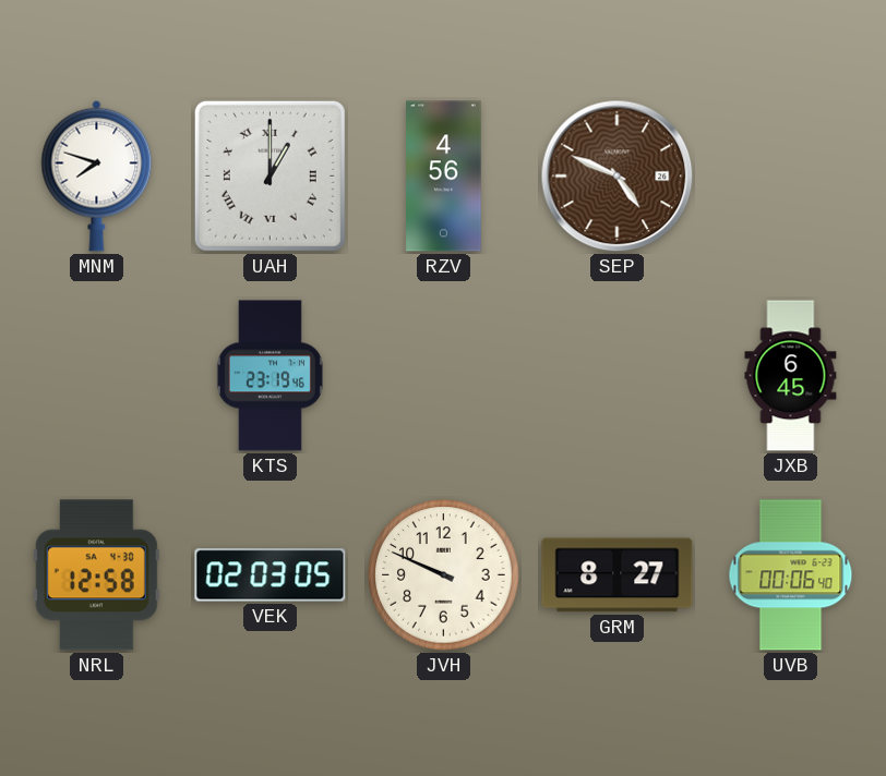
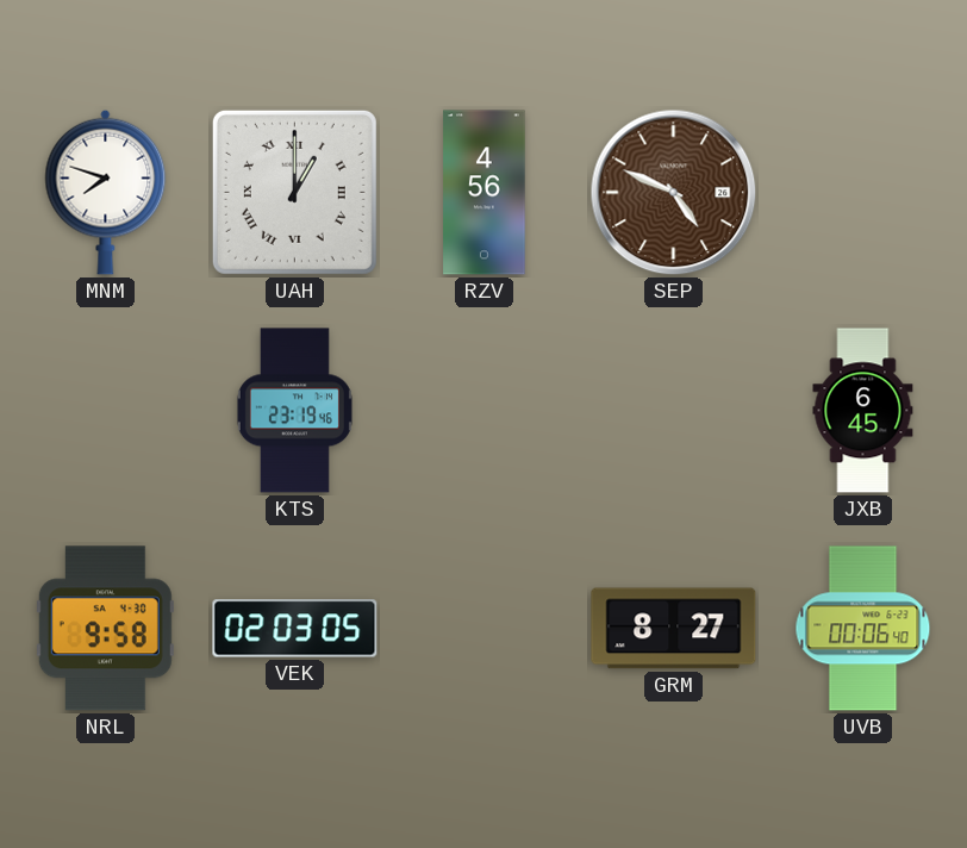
NRL: 12:58 -> 9:58 (105, 629)
JVH: 9:49 -> none (444, 575)
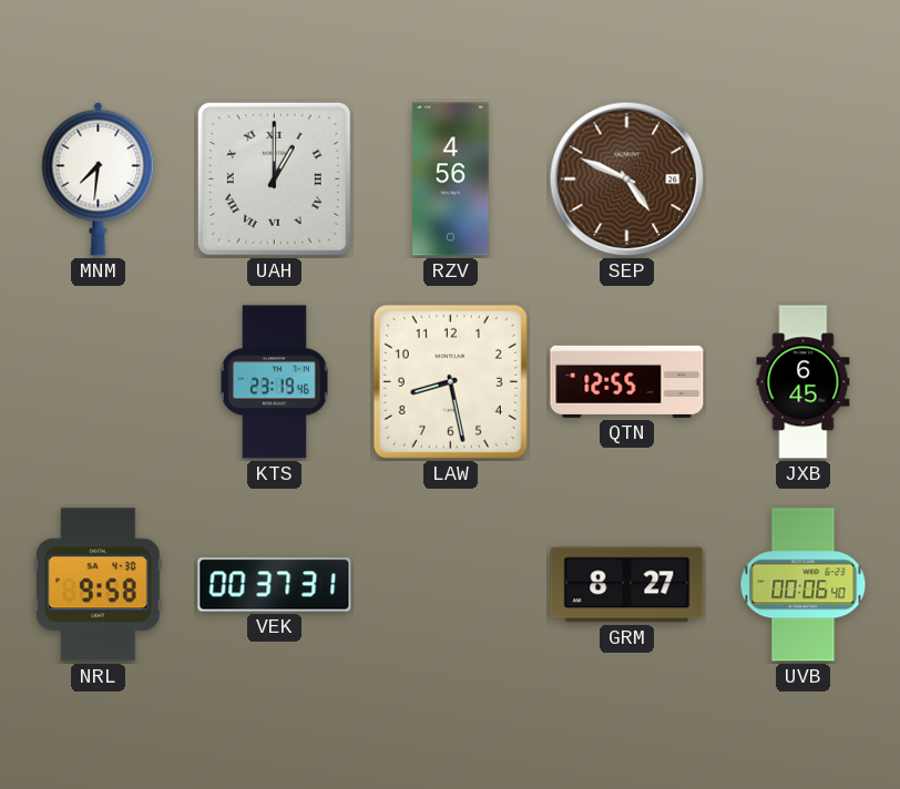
MNM: 7:48 -> 7:31 (99, 178)
LAW: none -> 8:28 (450, 381)
QTN: none -> 12:55 (627, 381)
VEK: 02:03 -> 00:37 (275, 585)
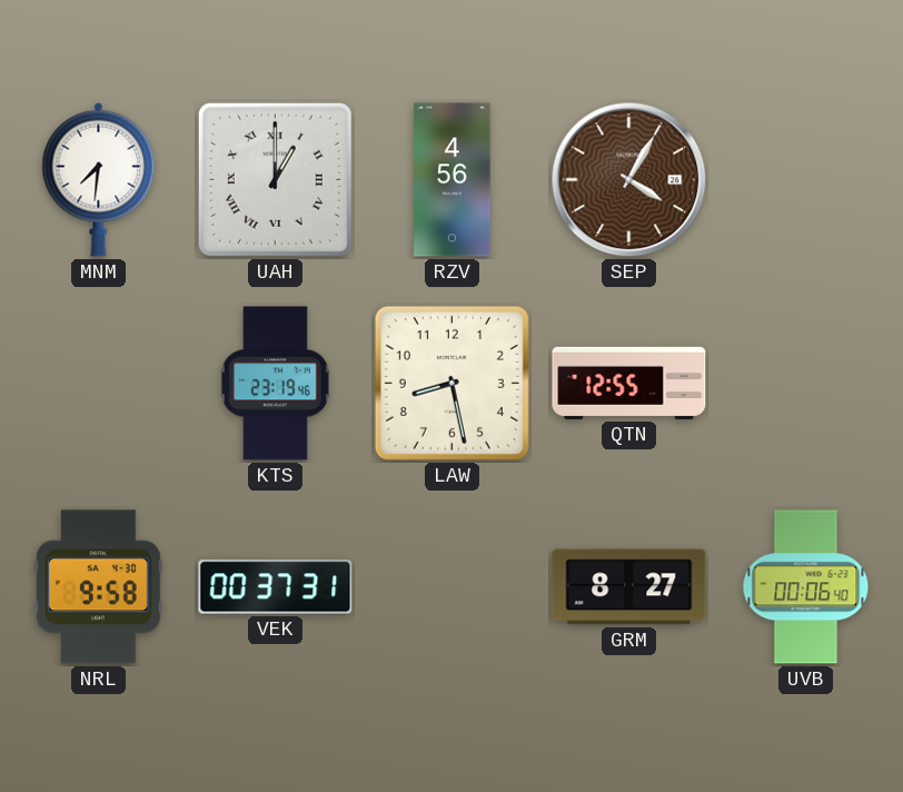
SEP: 4:49 -> 4:05 (629, 180)
JXB: 6:45 -> none (804, 382)
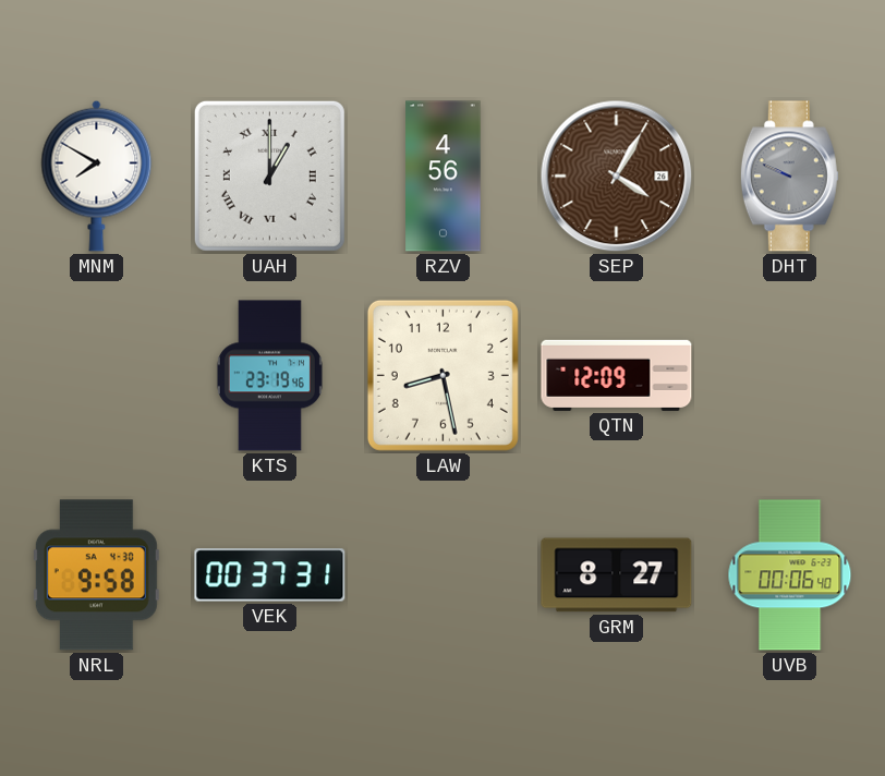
MNM: 7:31 -> 7:50 (97, 175)
DHT: none -> 9:49 (789, 177)
QTN: 12:55 -> 12:09 (617, 375)
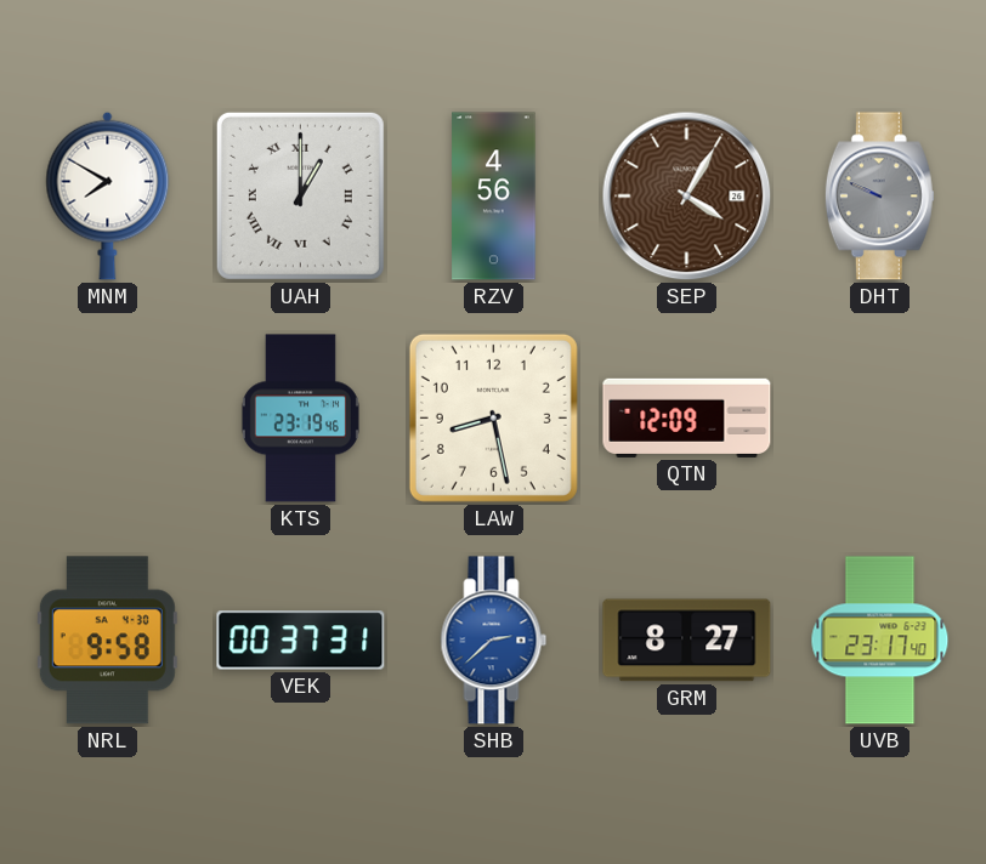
SHB: none -> 2:38 (494, 641)
UVB: 00:06 -> 23:17 (880, 641)
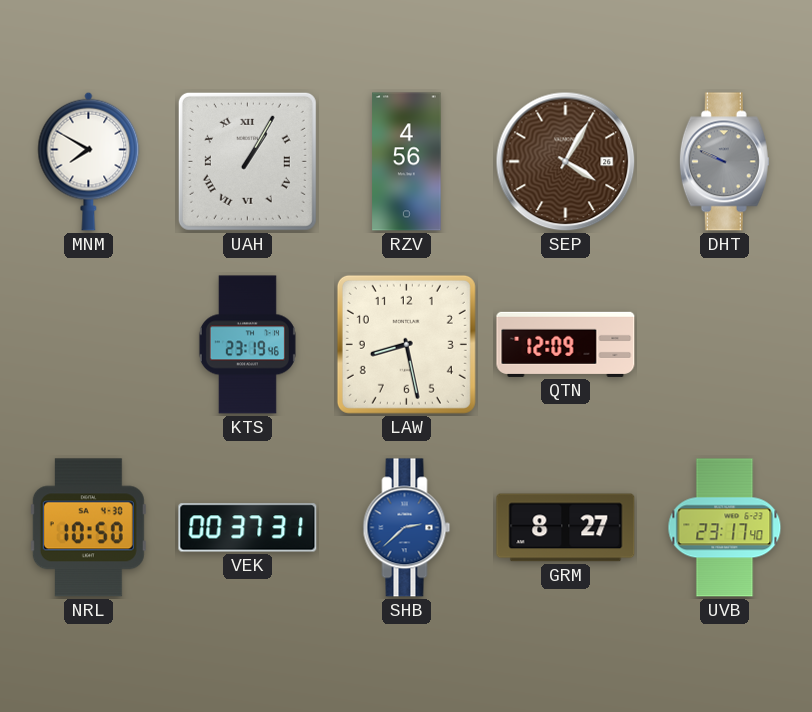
UAH: 1:00 -> 1:05 (247, 161)
NRL: 9:58 -> 10:50 (88, 528)
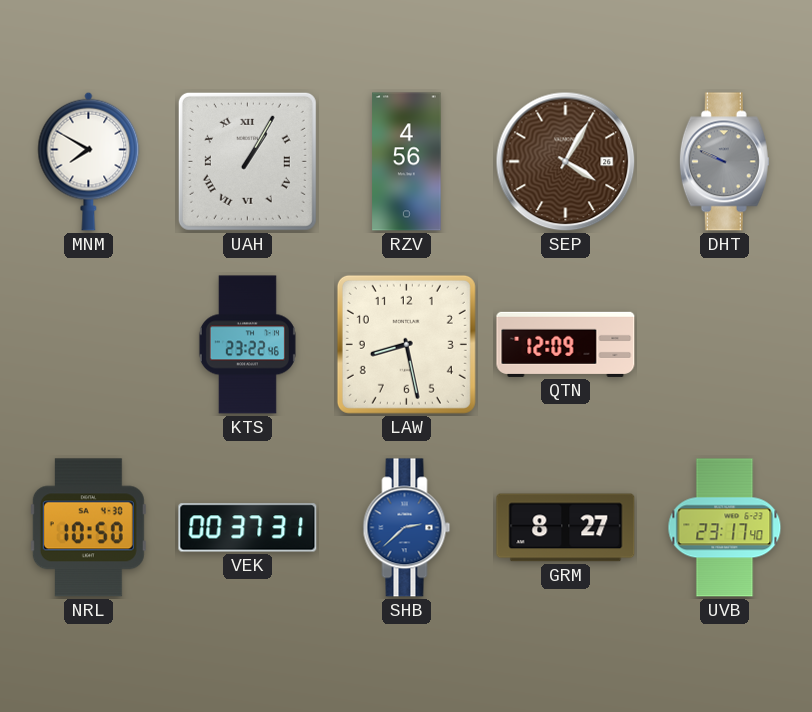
KTS: 23:19 -> 23:22 (247, 345)
